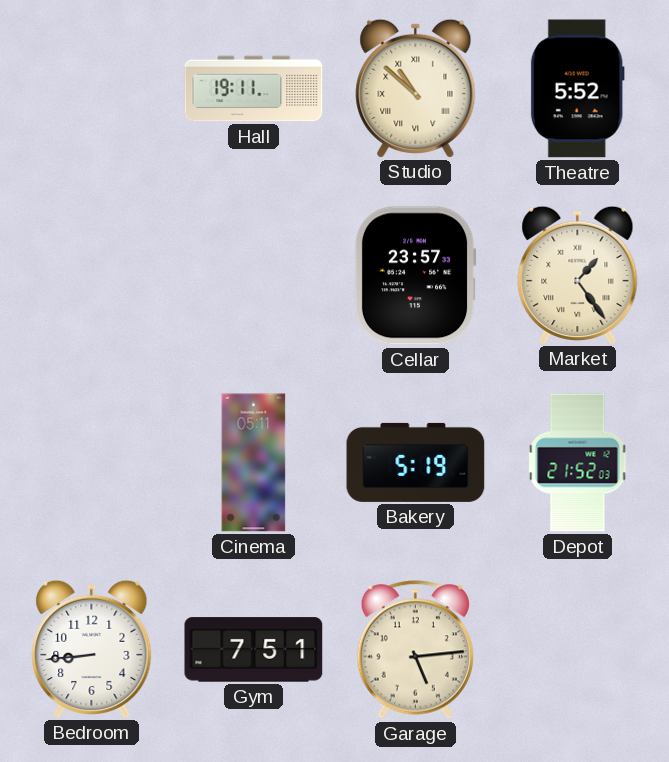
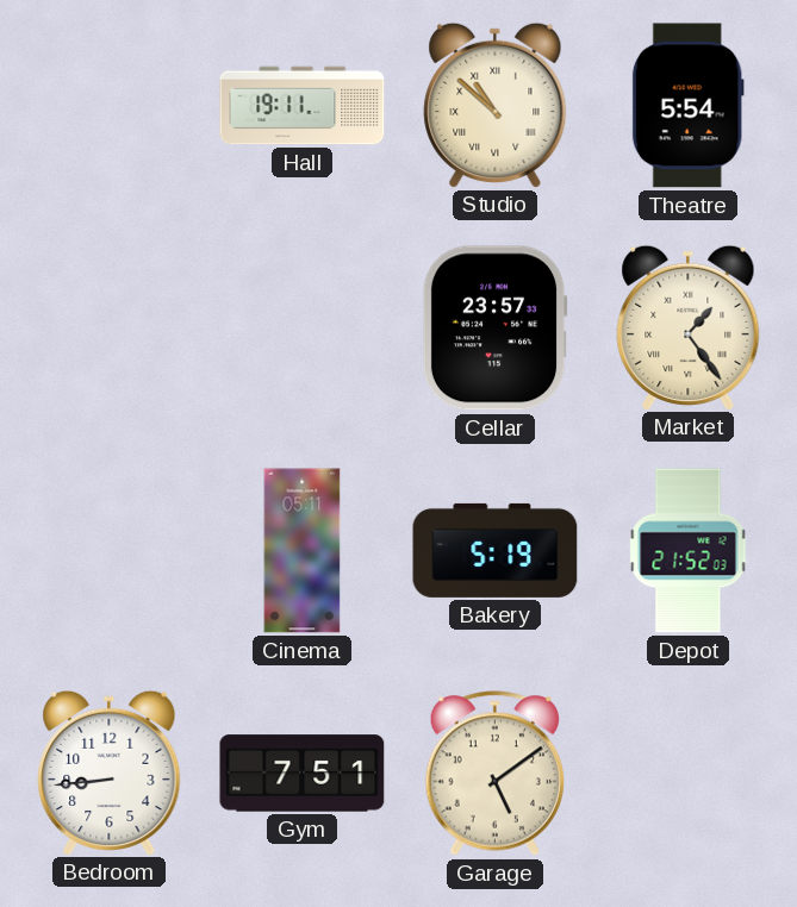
Theatre: 5:52 -> 5:54 (687, 106)
Garage: 5:14 -> 5:09 (494, 774)
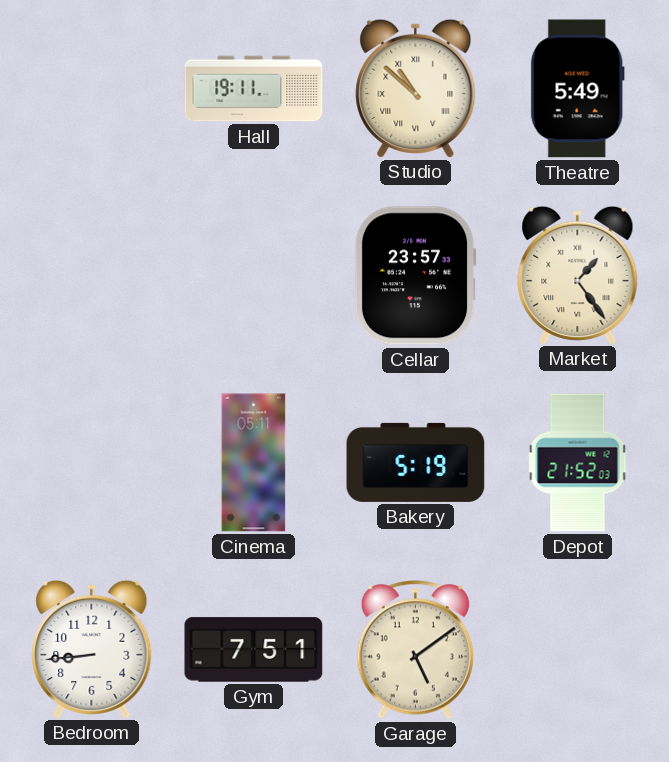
Theatre: 5:54 -> 5:49 (577, 89)
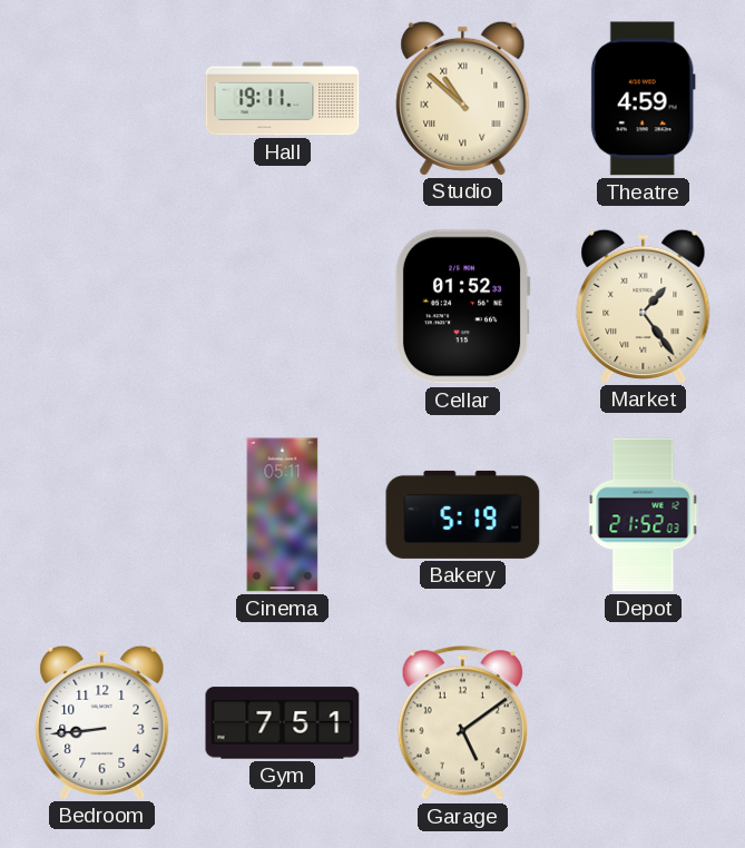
Theatre: 5:49 -> 4:59 (643, 99)
Cellar: 23:57 -> 01:52 (462, 307)
